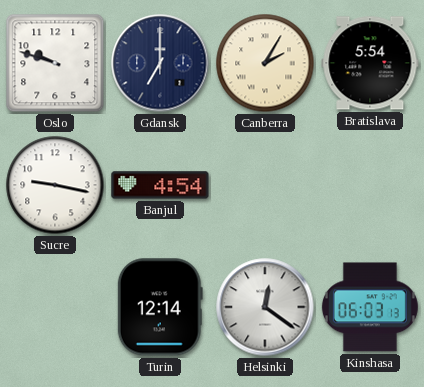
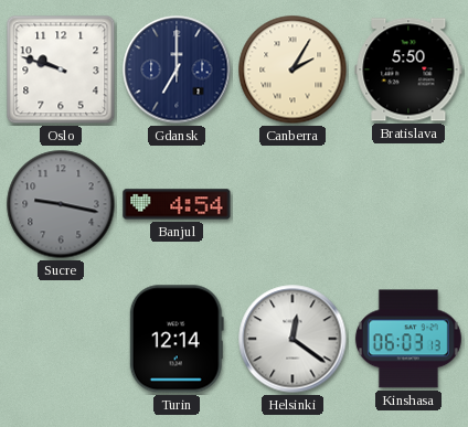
Bratislava: 5:54 -> 5:50 (408, 70)
Sucre dial: white -> grey (61, 204)
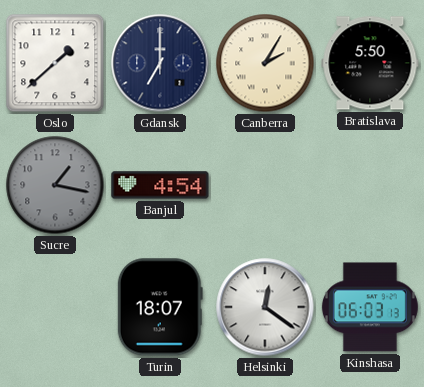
Oslo: 9:48 -> 1:38 (55, 63)
Sucre: 9:17 -> 1:17 (55, 185)
Turin: 12:14 -> 18:07 (160, 307)
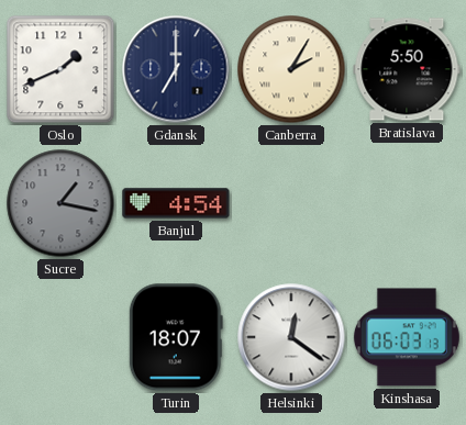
Oslo: 1:38 -> 1:41 (60, 69)
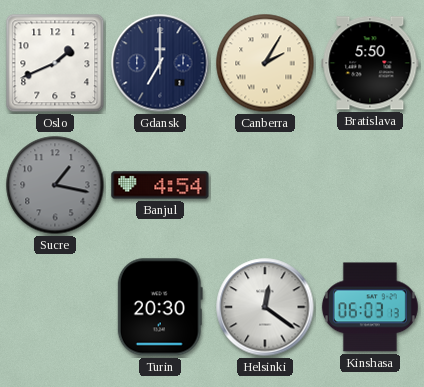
Turin: 18:07 -> 20:30 (160, 307)
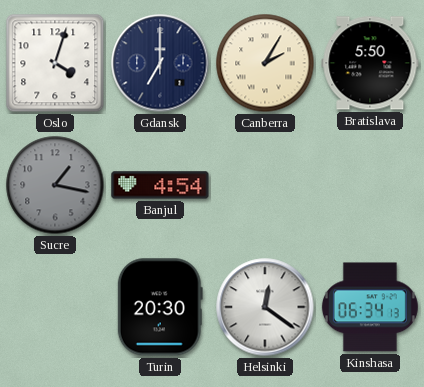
Oslo: 1:41 -> 4:03 (55, 63)
Kinshasa: 06:03 -> 06:34 (370, 307)
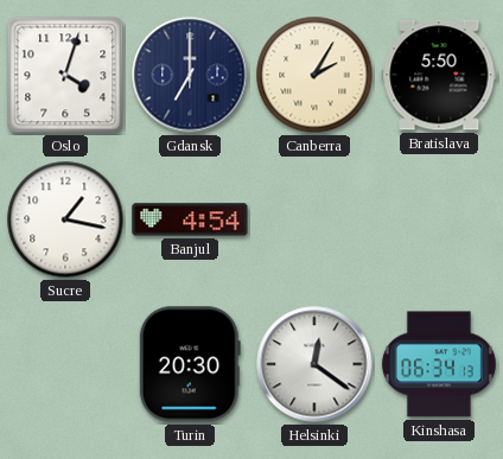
Sucre dial: grey -> white (65, 219)
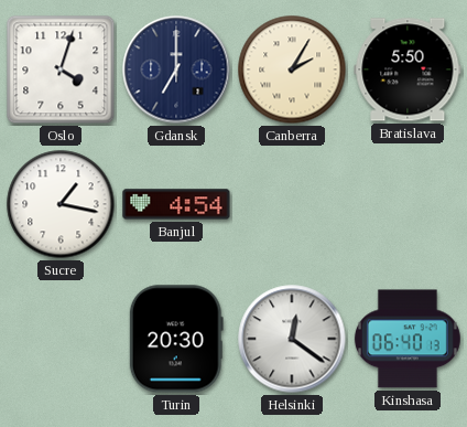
Kinshasa: 06:34 -> 06:40 (408, 339)
